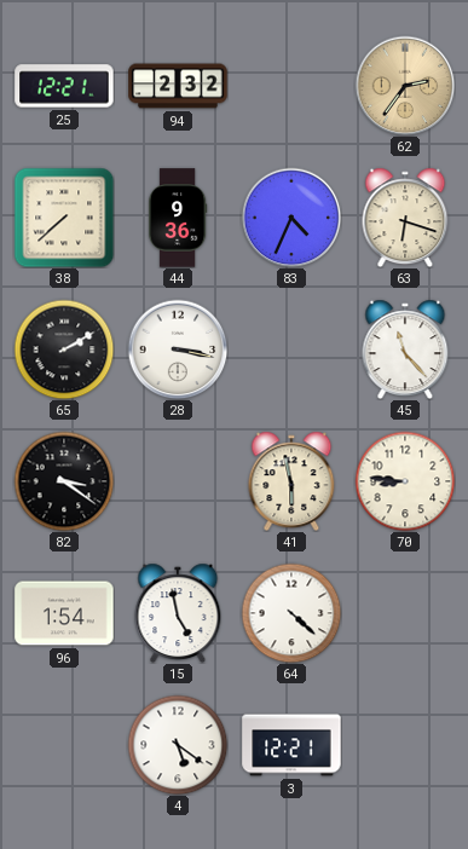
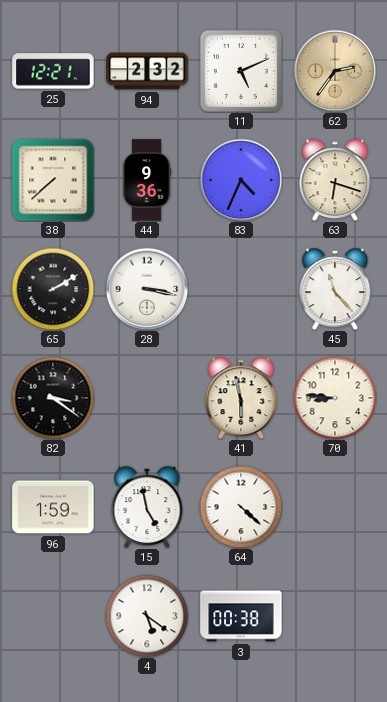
11: none -> 5:11 (241, 71)
96: 1:54 -> 1:59 (53, 507)
3: 12:21 -> 00:38 (241, 616)
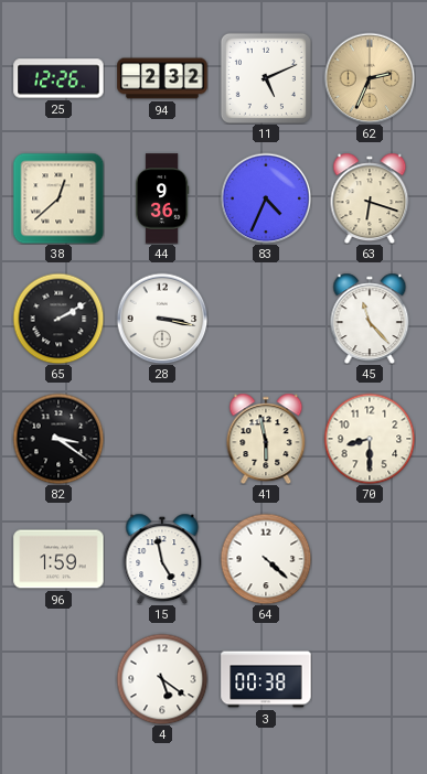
25: 12:21 -> 12:26 (58, 78)
62: 2:36 -> 2:34 (370, 78)
38: 7:38 -> 12:38 (58, 198)
70: 8:46 -> 8:30 (370, 439)
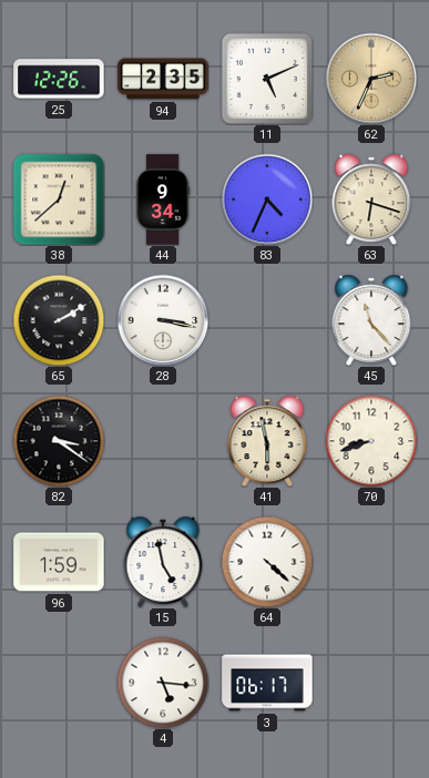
94: 2:32 -> 2:35 (163, 79)
44: 9:36 -> 9:34 (164, 199)
70: 8:30 -> 8:42 (371, 441)
4: 5:21 -> 5:16 (163, 683)
3: 00:38 -> 06:17 (267, 683)
